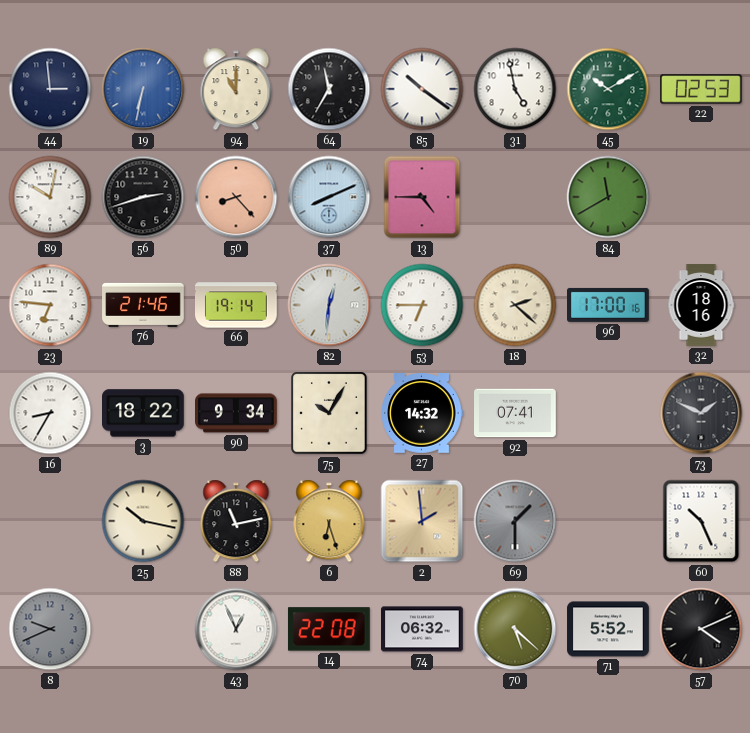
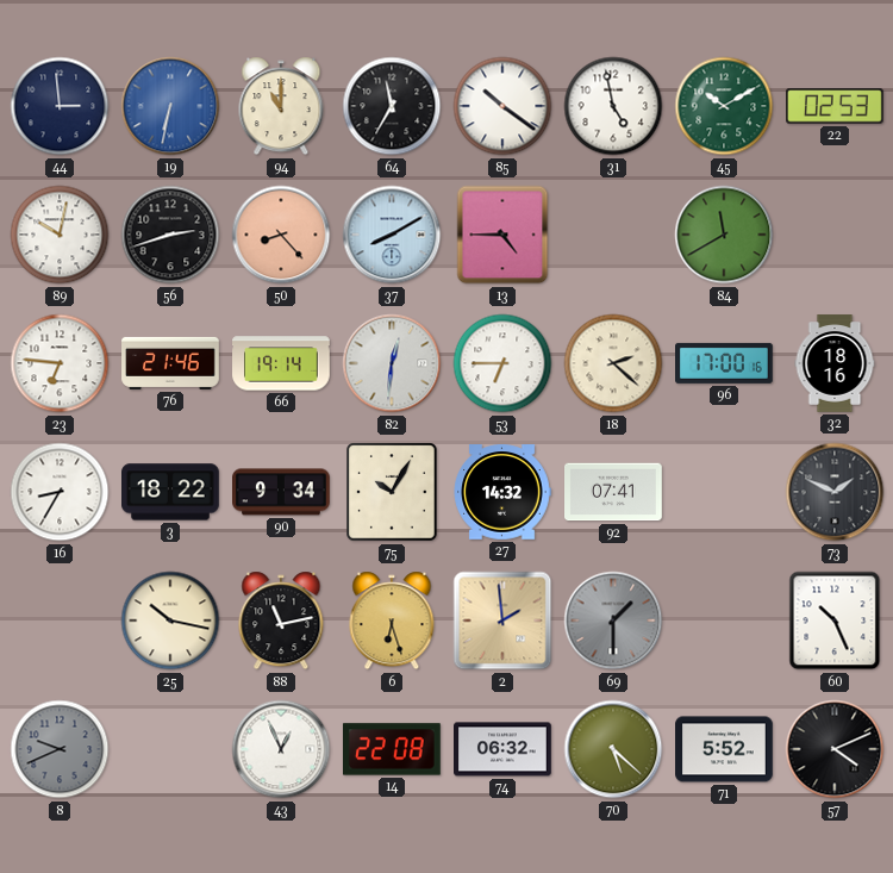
37: 8:11 -> 8:10 (392, 235)
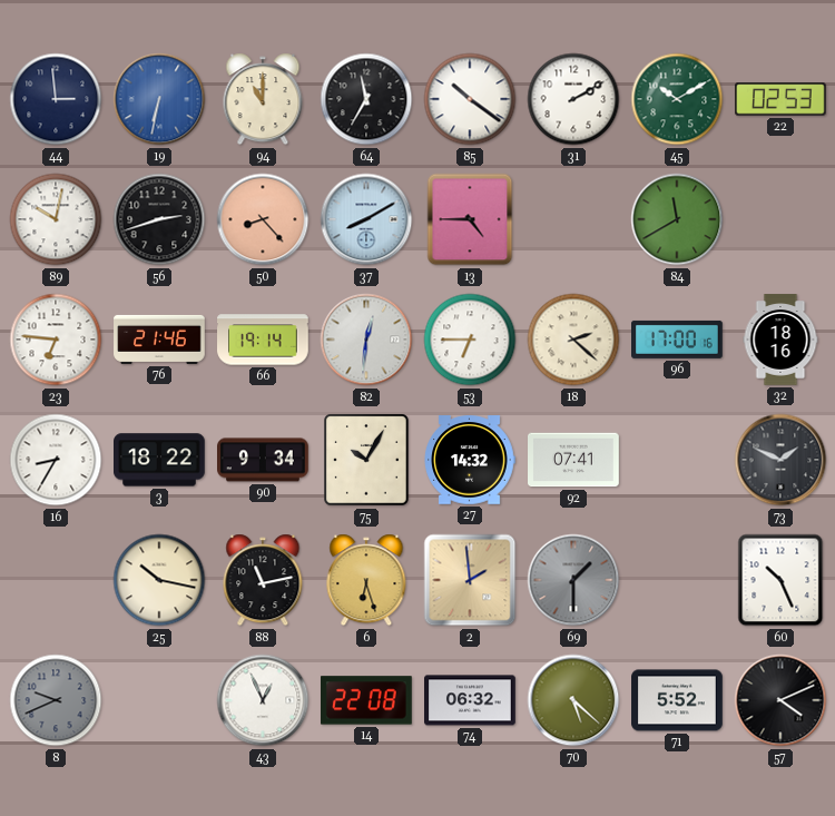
31: 4:58 -> 2:10 (573, 99)
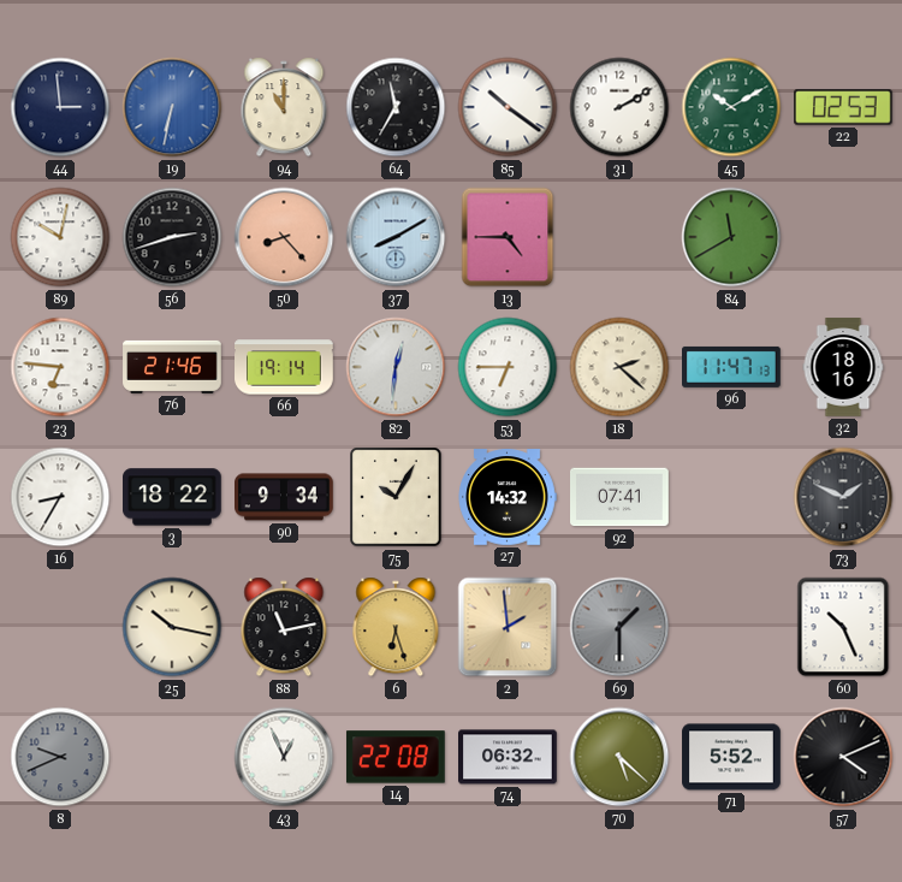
96: 17:00 -> 11:47 (732, 367)
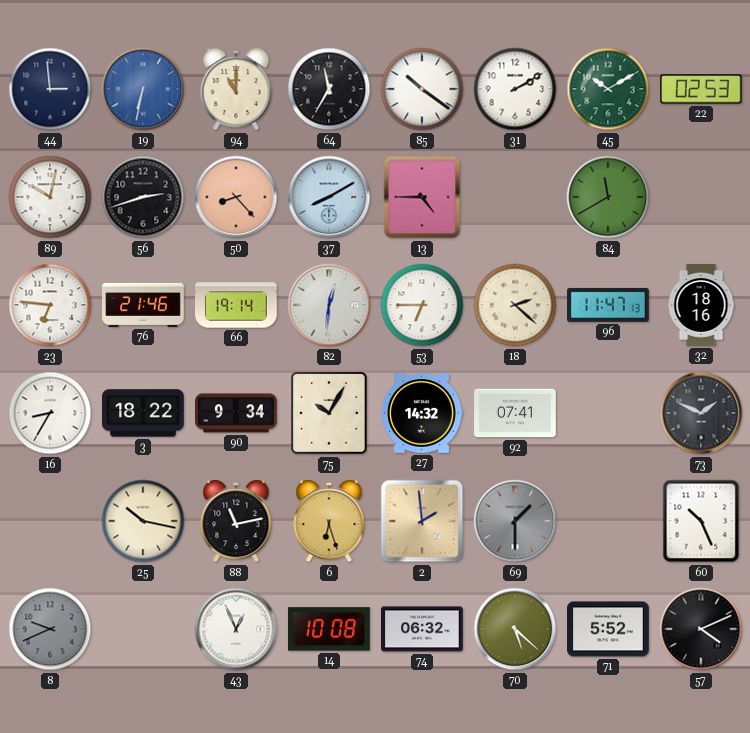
14: 22:08 -> 10:08 (329, 629)
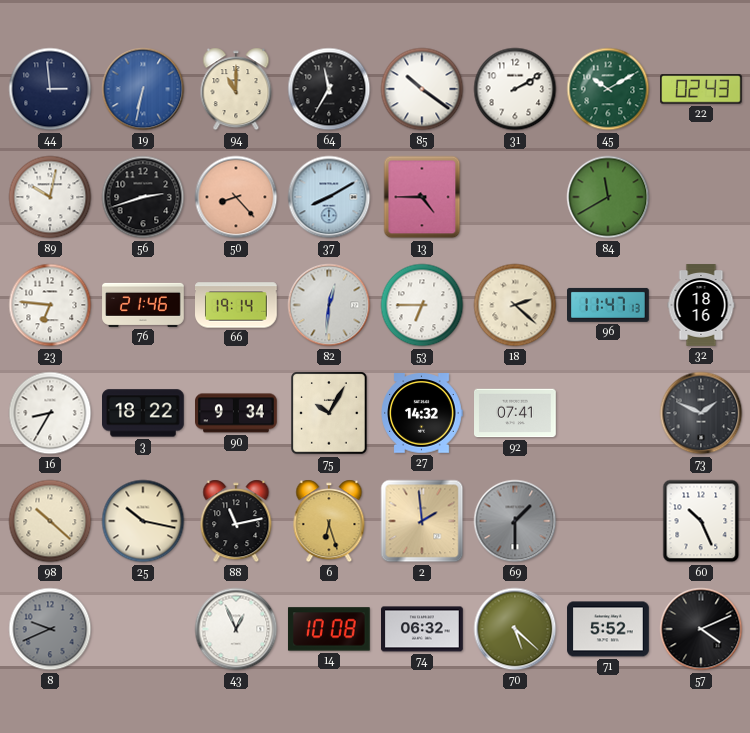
22: 02:53 -> 02:43 (702, 89)
98: none -> 10:22 (50, 521)
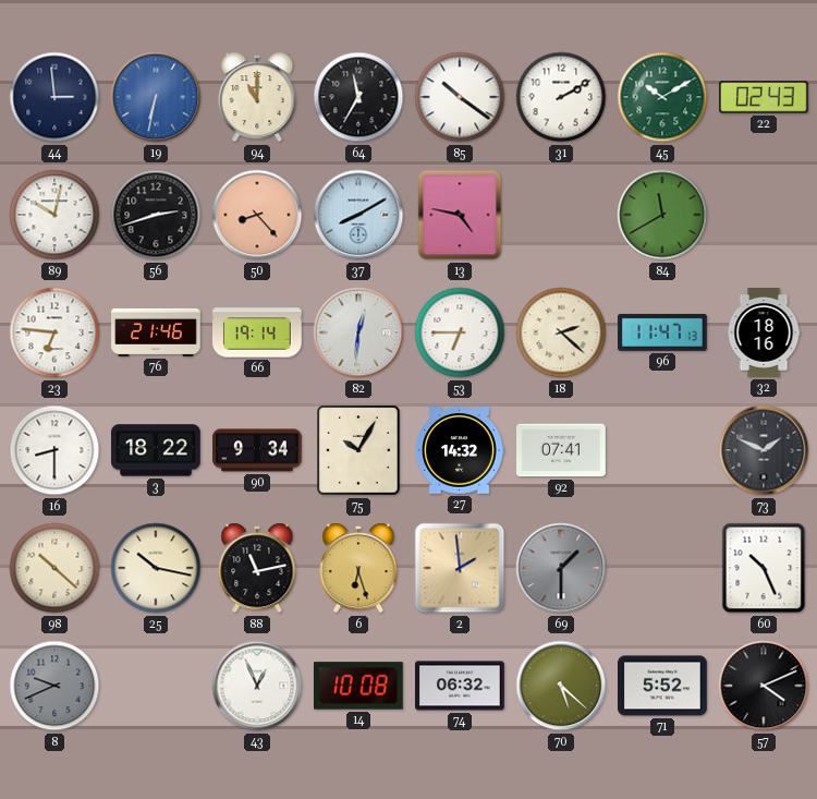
13: 4:45 -> 4:47 (460, 215)
16: 8:35 -> 8:30 (54, 450)
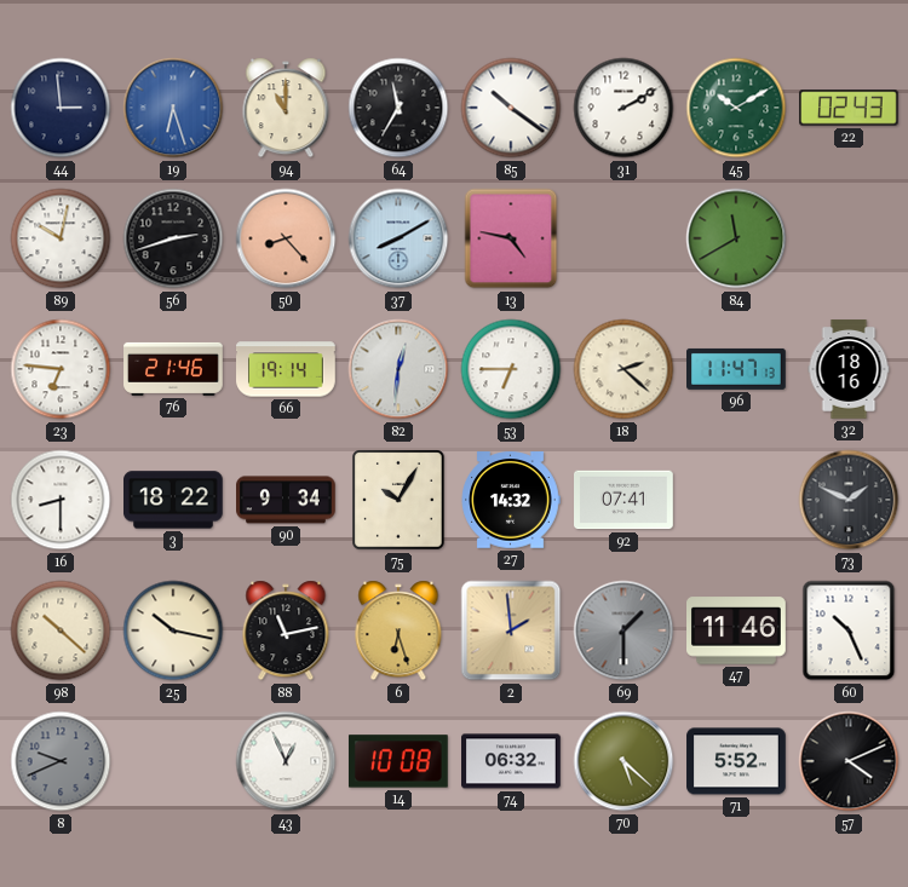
19: 6:32 -> 6:27 (173, 108)
47: none -> 11:46 (737, 630)
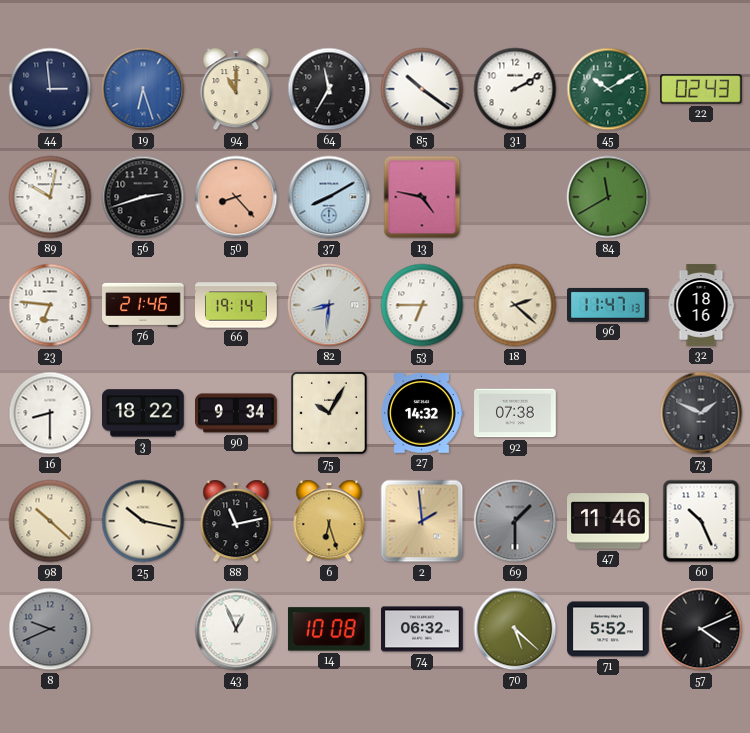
82: 12:31 -> 8:31 (329, 305)
92: 07:41 -> 07:38 (516, 413)
